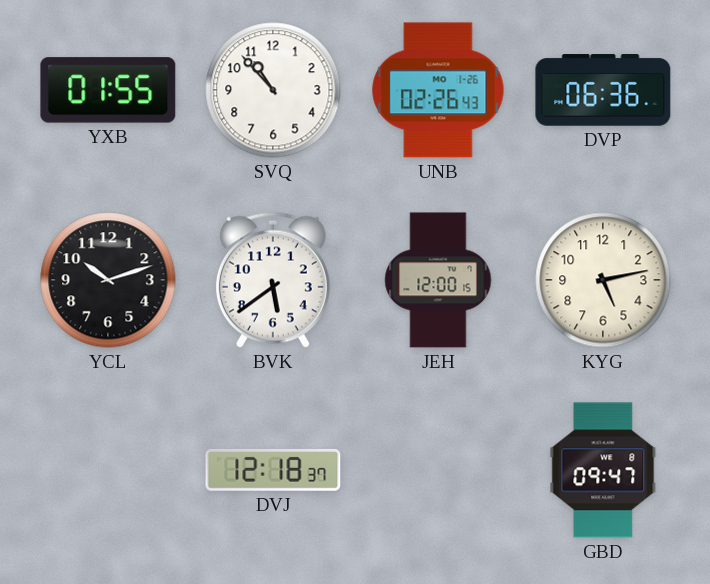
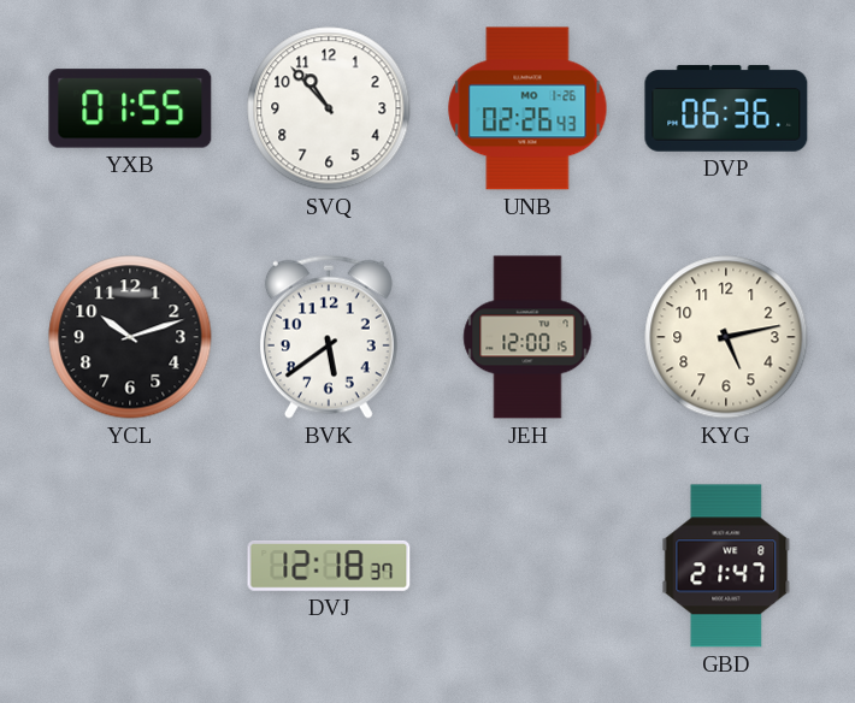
GBD: 09:47 -> 21:47 (726, 566)
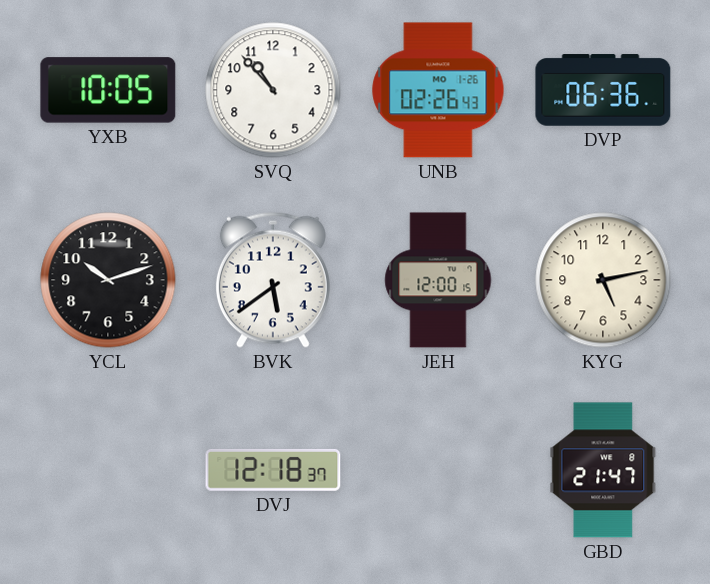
YXB: 01:55 -> 10:05 (108, 90)
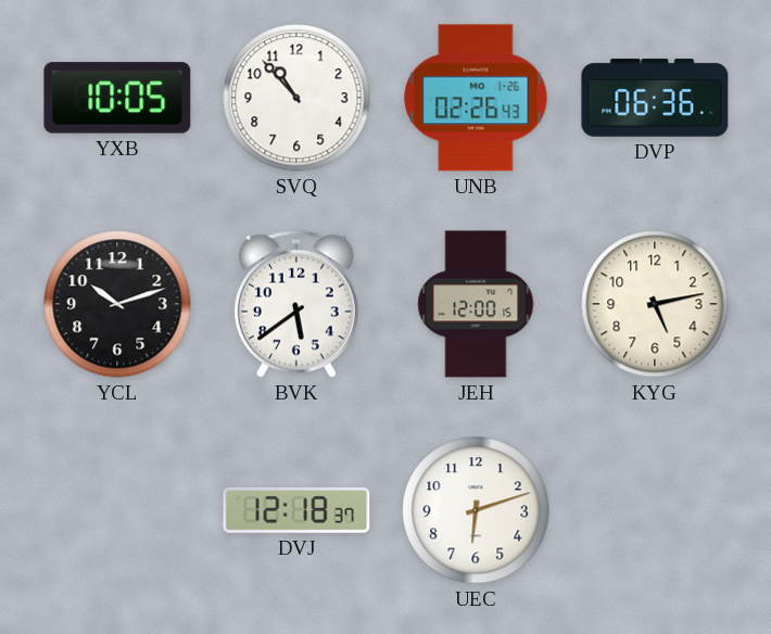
UEC: none -> 6:12 (476, 510)
GBD: 21:47 -> none (603, 470)
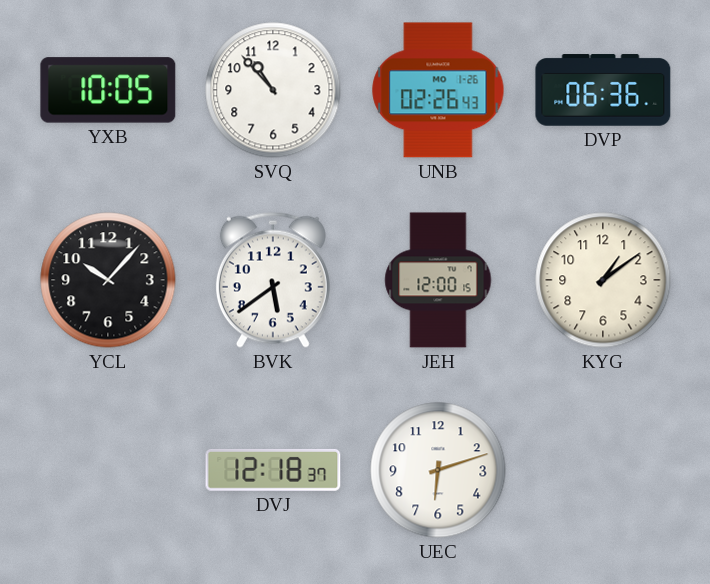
YCL: 10:12 -> 10:07 (108, 280)
KYG: 5:13 -> 1:09 (603, 280)
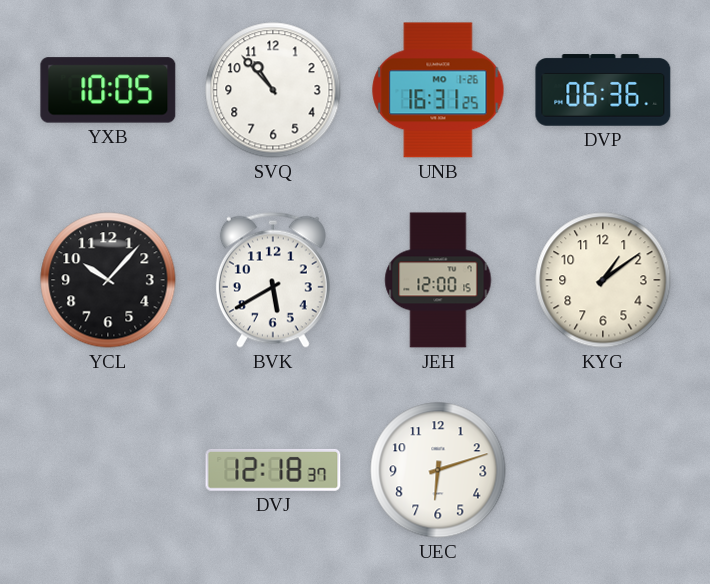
UNB: 02:26 -> 16:31 (438, 90)
BVK: 5:39 -> 5:40 (273, 280)
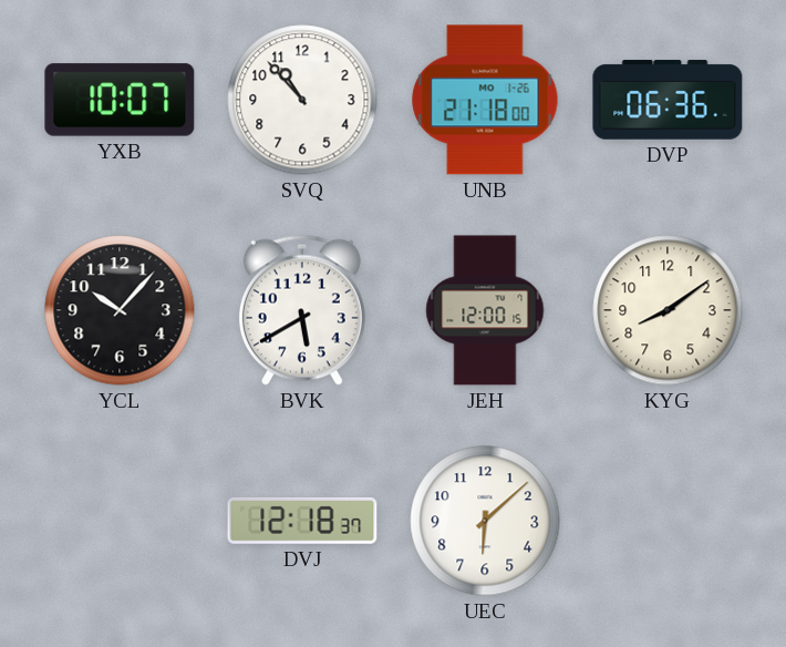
YXB: 10:05 -> 10:07 (120, 100)
UNB: 16:31 -> 21:18 (485, 100)
KYG: 1:09 -> 8:09 (668, 310)
UEC: 6:12 -> 6:08 (485, 521)
